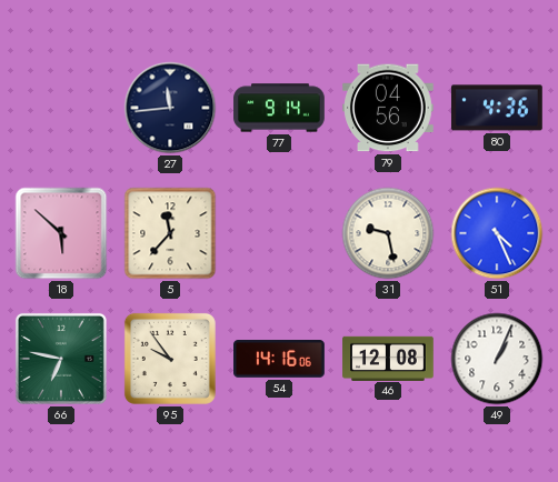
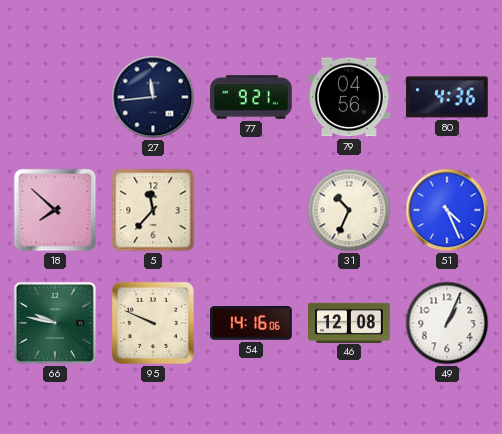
77: 9:14 -> 9:21 (251, 97)
18: 5:52 -> 7:52 (55, 210)
31: 9:28 -> 10:34 (349, 210)
66: 6:47 -> 9:47 (55, 323)
95: 9:54 -> 9:49 (153, 323)
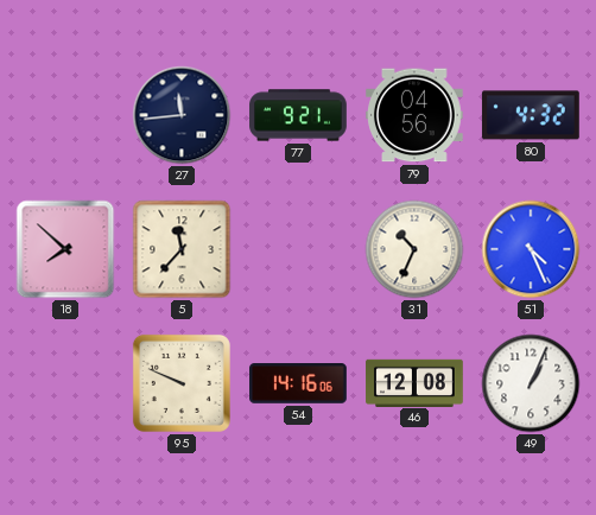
80: 4:36 -> 4:32 (531, 115)
66: 9:47 -> none (55, 323)
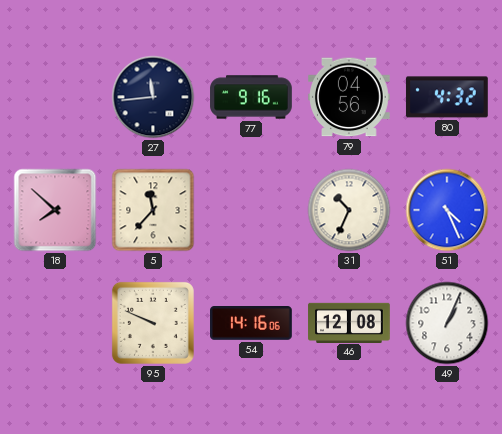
77: 9:21 -> 9:16 (251, 97)
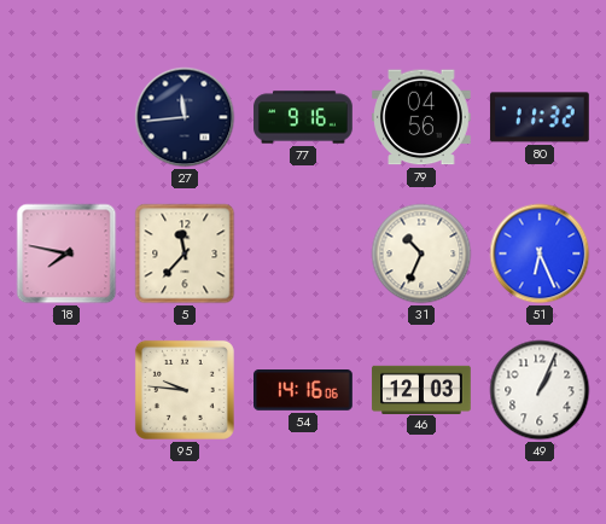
80: 4:32 -> 11:32 (540, 117)
18: 7:52 -> 7:47 (66, 254)
51: 4:26 -> 6:26 (540, 254)
95: 9:49 -> 9:46 (185, 390)
46: 12:08 -> 12:03 (421, 389)
